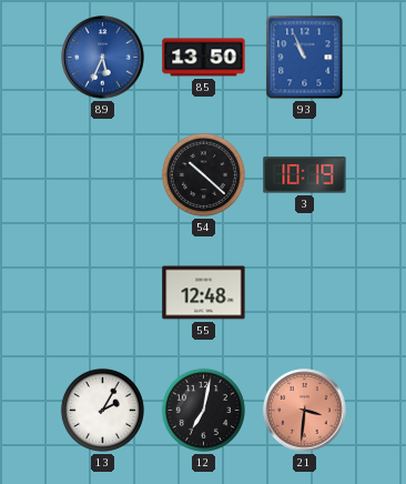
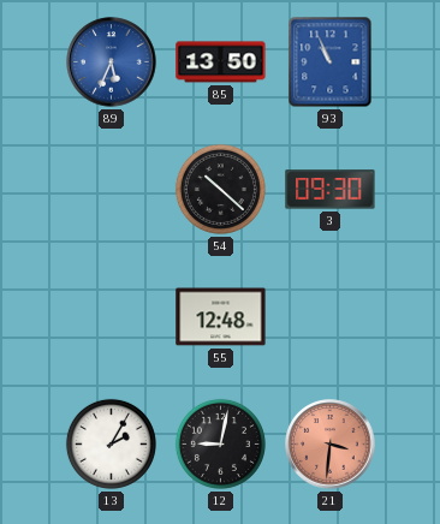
3: 10:19 -> 09:30 (331, 190)
12: 7:02 -> 9:02 (220, 443)
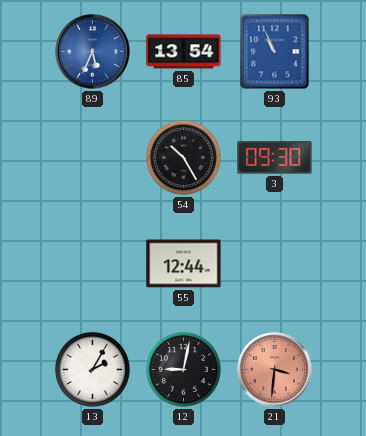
85: 13:50 -> 13:54 (184, 52)
54: 10:22 -> 10:25 (183, 157)
55: 12:48 -> 12:44 (184, 264)
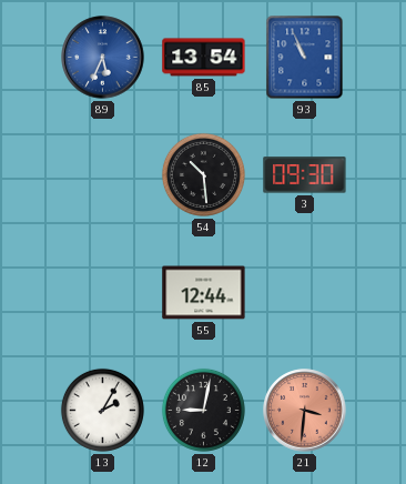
54: 10:25 -> 10:29 (203, 174)
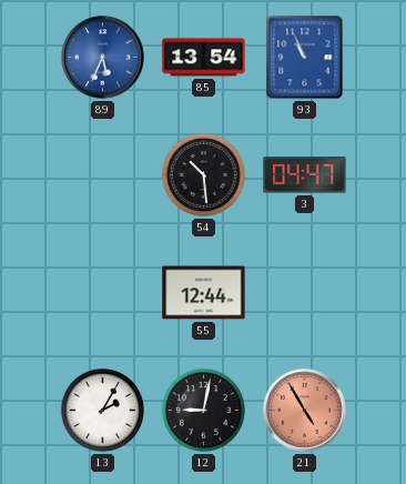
3: 09:30 -> 04:47 (305, 175)
21: 3:31 -> 4:55 (305, 411)
